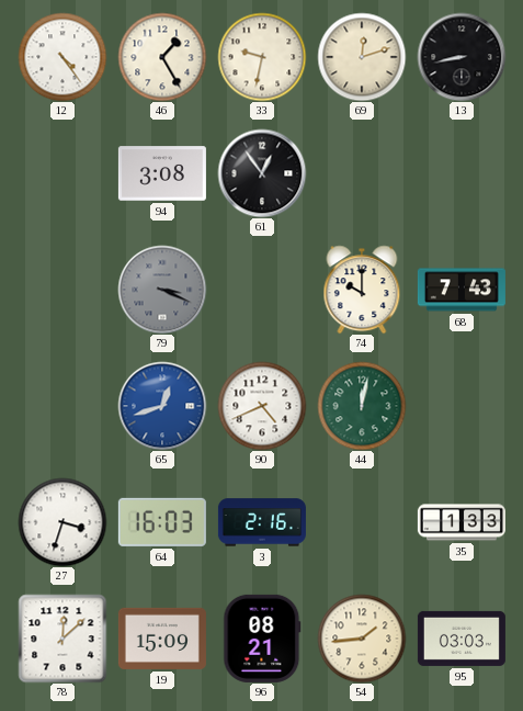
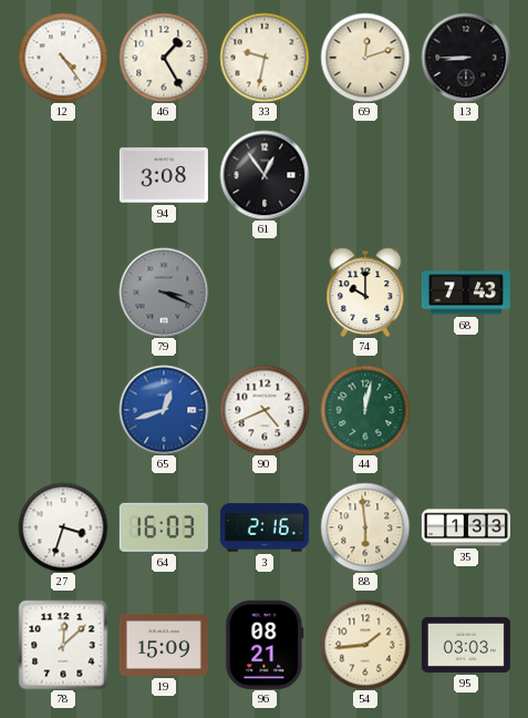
13: 8:43 -> 8:45 (466, 58)
88: none -> 5:59 (365, 527)
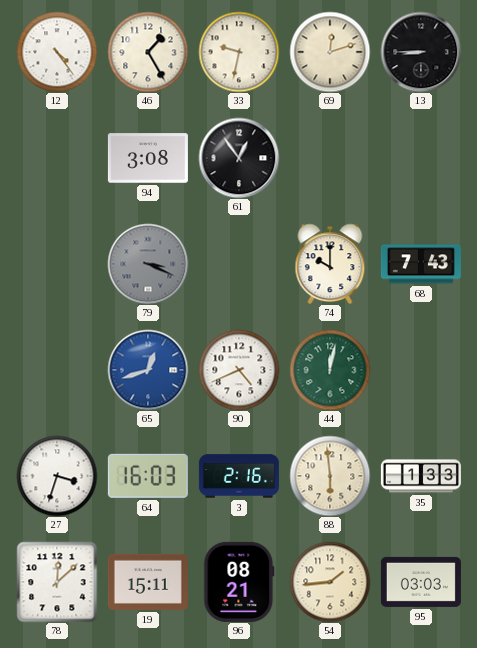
19: 15:09 -> 15:11 (148, 582)
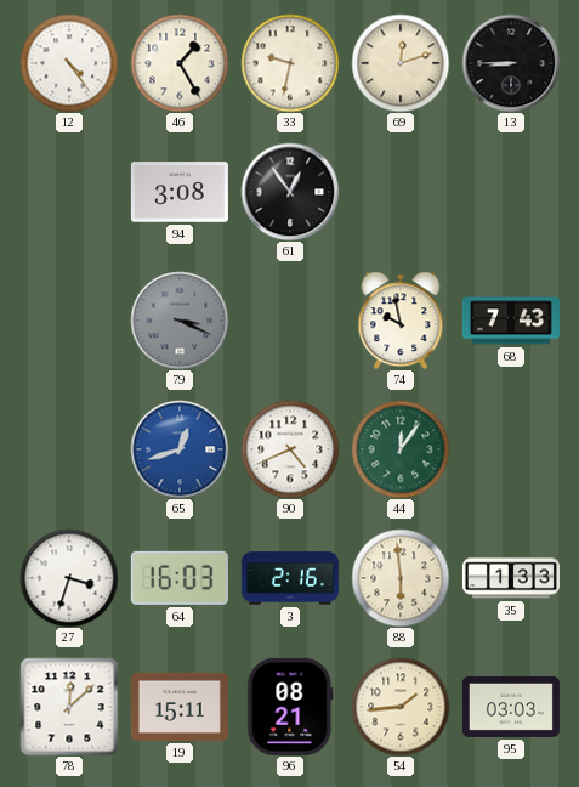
74: 10:00 -> 9:58 (401, 321)
44: 12:02 -> 12:06 (401, 449)
